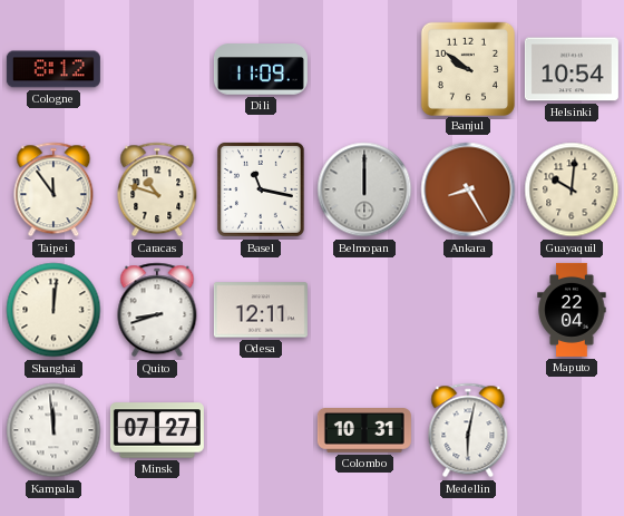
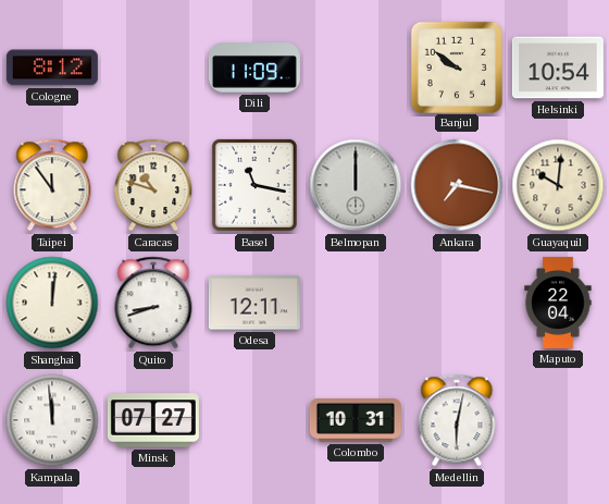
Ankara: 8:25 -> 7:17 (457, 185)
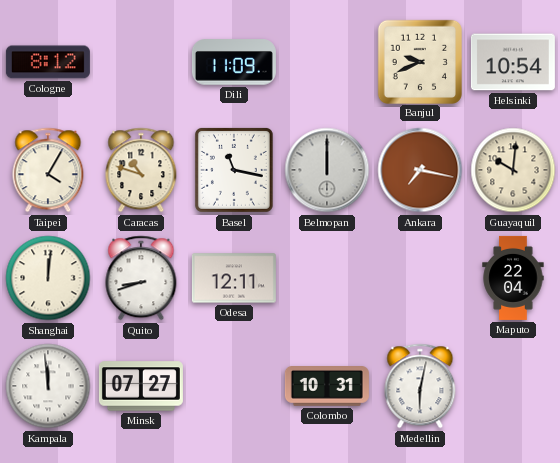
Banjul: 9:51 -> 9:41 (419, 61)
Taipei: 11:54 -> 4:05 (48, 170)
